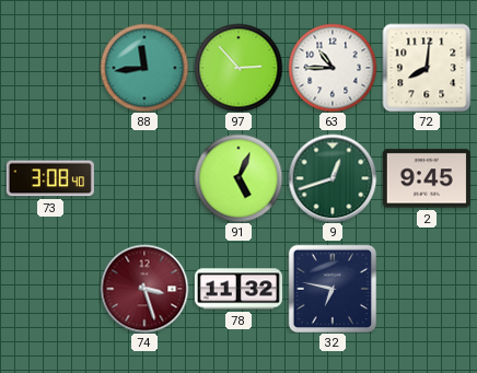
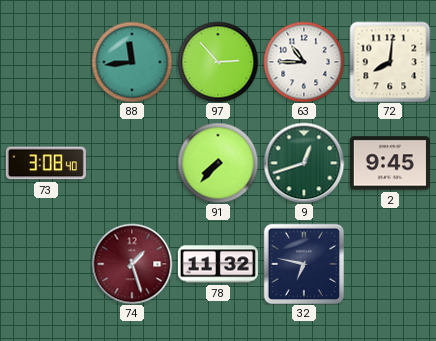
91: 5:04 -> 7:37 (218, 163)
74: 3:27 -> 1:27 (132, 264)
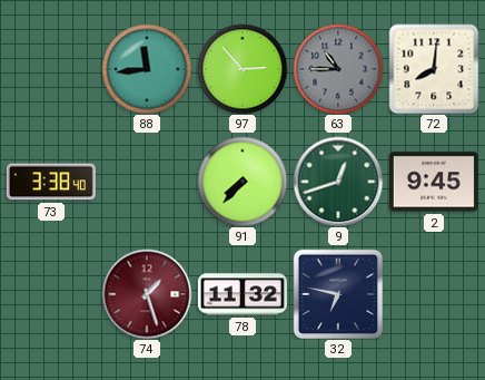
63 dial: white -> grey (338, 69)
73: 3:08 -> 3:38 (51, 182)
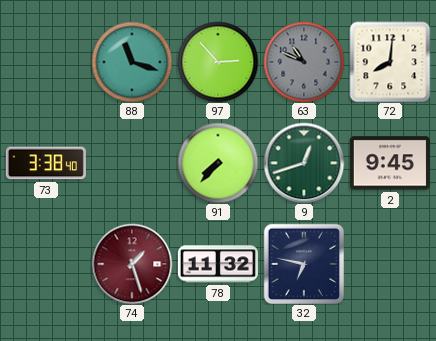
88: 11:44 -> 11:18 (132, 62)
63: 10:45 -> 10:49 (304, 62)
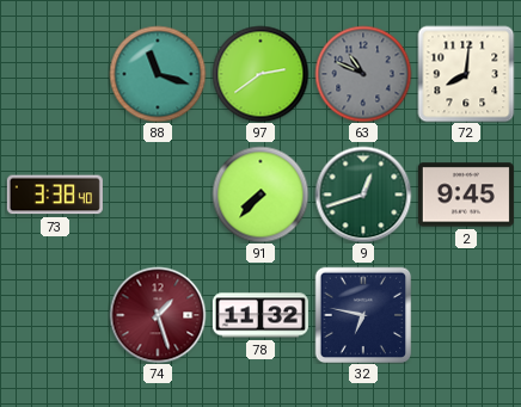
97: 2:53 -> 2:39 (260, 74)
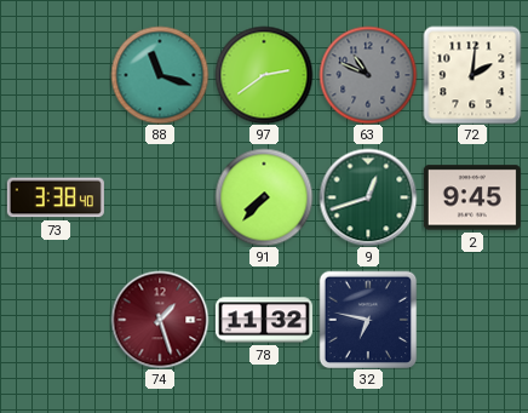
72: 8:01 -> 2:01 (472, 75)
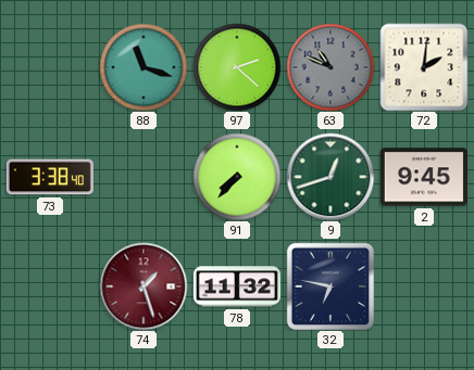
97: 2:39 -> 2:22 (237, 67)
